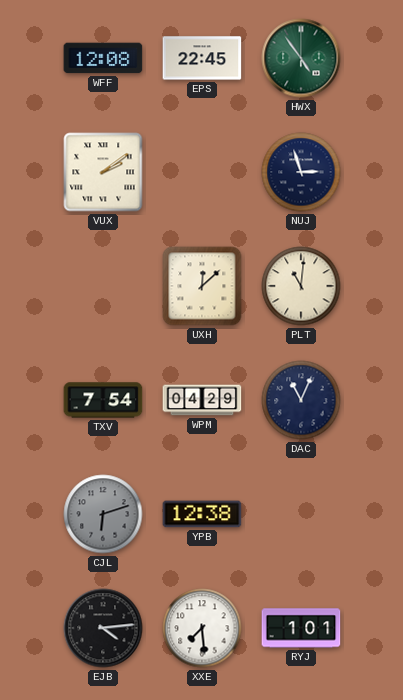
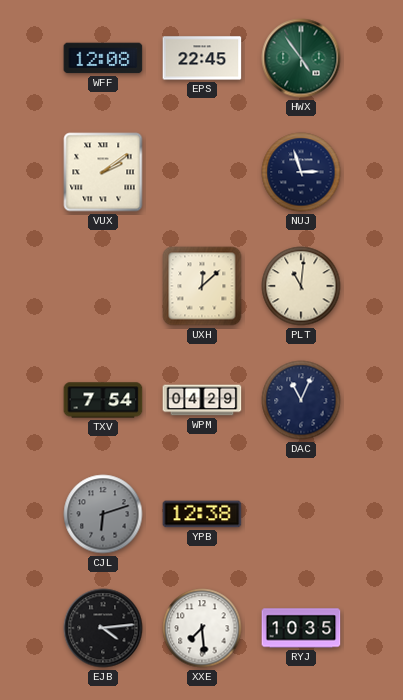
RYJ: 1:01 -> 10:35 (301, 628)
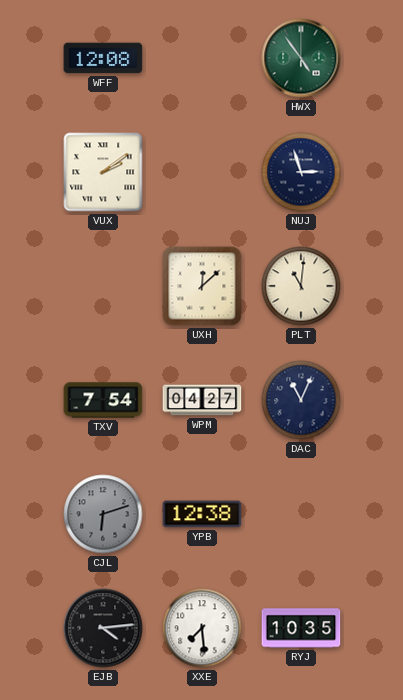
EPS: 22:45 -> none (202, 58)
WPM: 04:29 -> 04:27 (202, 400)
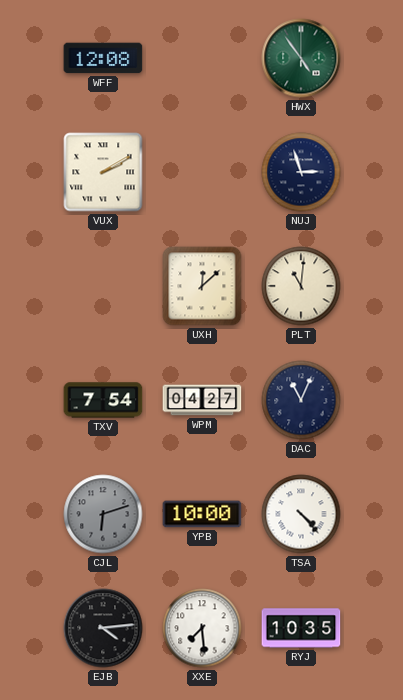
VUX: 2:09 -> 2:10 (103, 172)
YPB: 12:38 -> 10:00 (202, 514)
TSA: none -> 4:23 (301, 514)
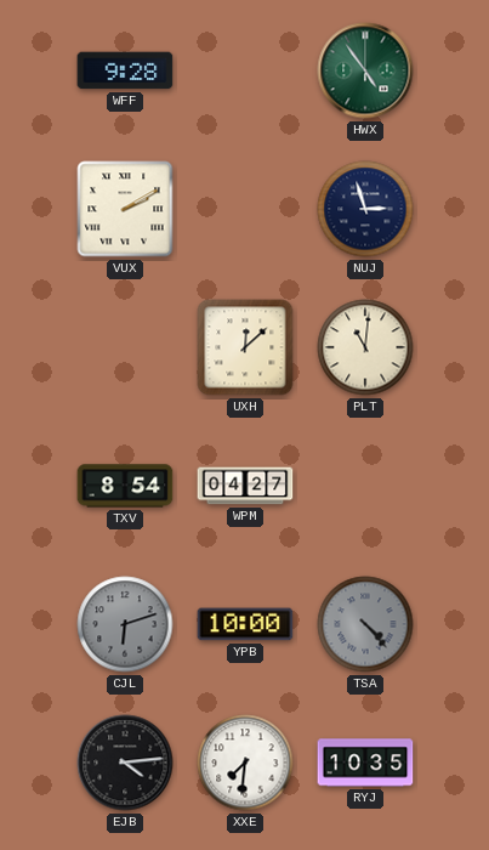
WFF: 12:08 -> 9:28 (125, 70)
TXV: 7:54 -> 8:54 (125, 486)
DAC: 11:04 -> none (301, 400)
TSA dial: white -> grey (365, 624)
XXE: 7:29 -> 7:31 (245, 763)
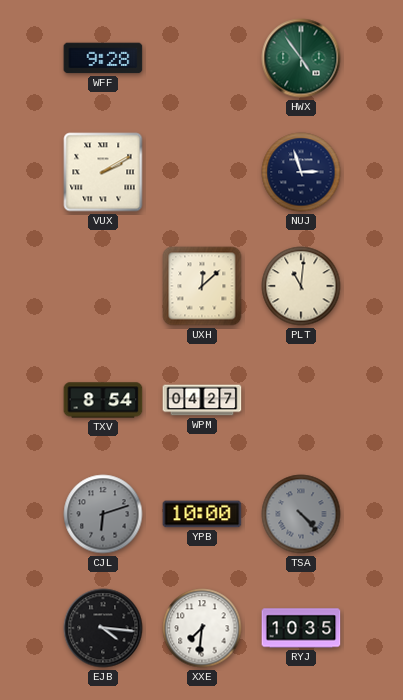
EJB: 4:14 -> 4:16 (103, 628)
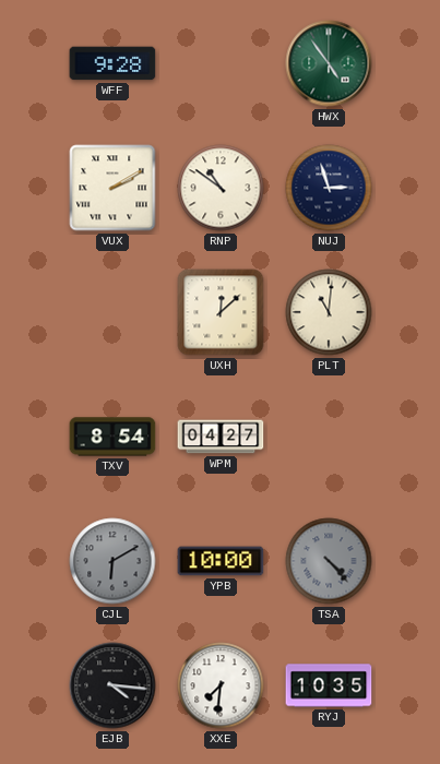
RNP: none -> 10:51 (221, 188)
CJL: 6:12 -> 6:10 (112, 561)
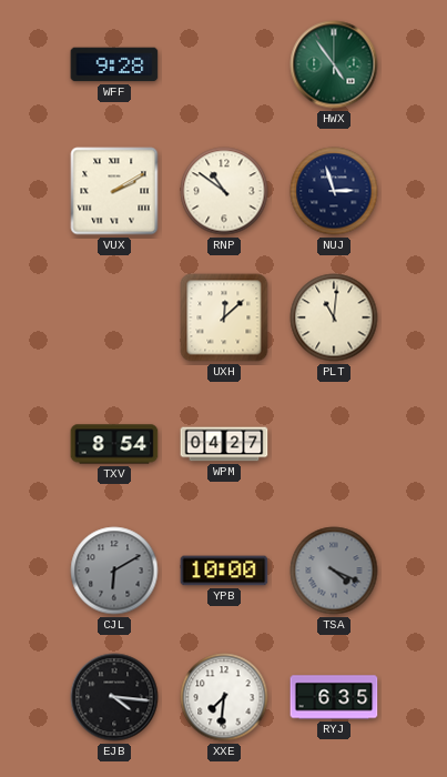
TSA: 4:23 -> 4:19 (334, 571)
RYJ: 10:35 -> 6:35 (334, 697)
